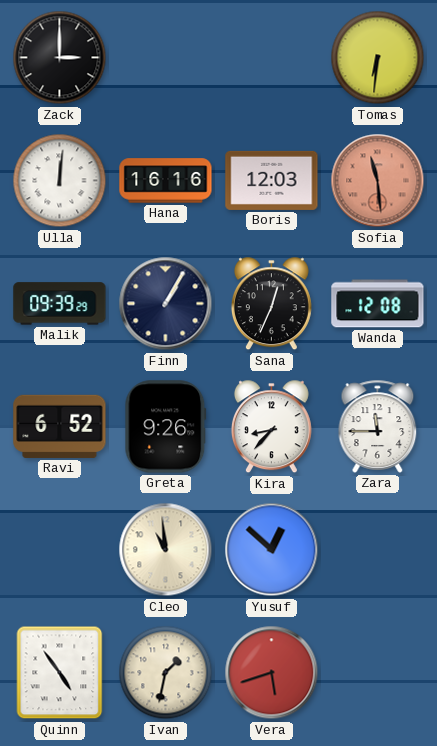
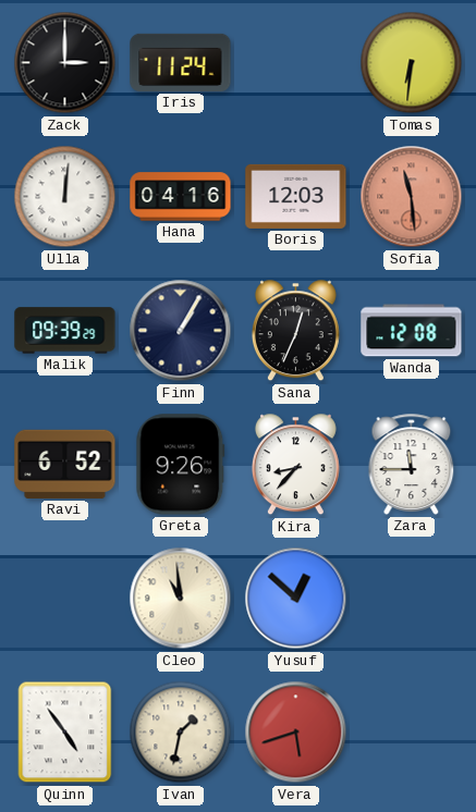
Iris: none -> 11:24 (181, 62)
Hana: 16:16 -> 04:16 (181, 197)
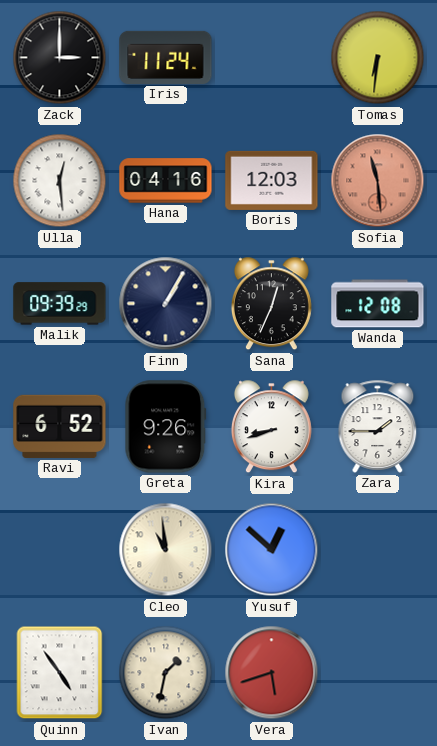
Ulla: 12:01 -> 12:29 (60, 181)
Kira: 8:37 -> 8:42 (271, 427)
Zara: 11:45 -> 1:45 (378, 426)
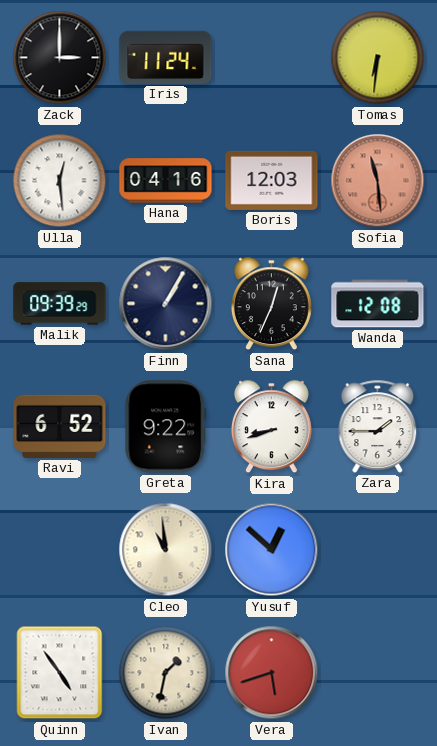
Greta: 9:26 -> 9:22 (166, 427)
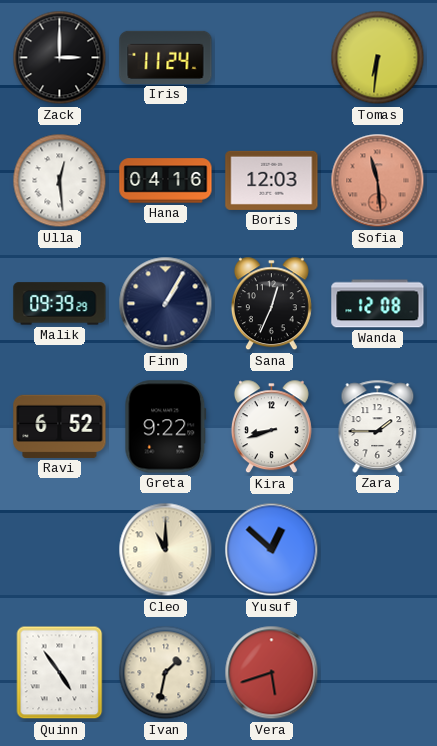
Cleo: 10:59 -> 11:00 (166, 550)
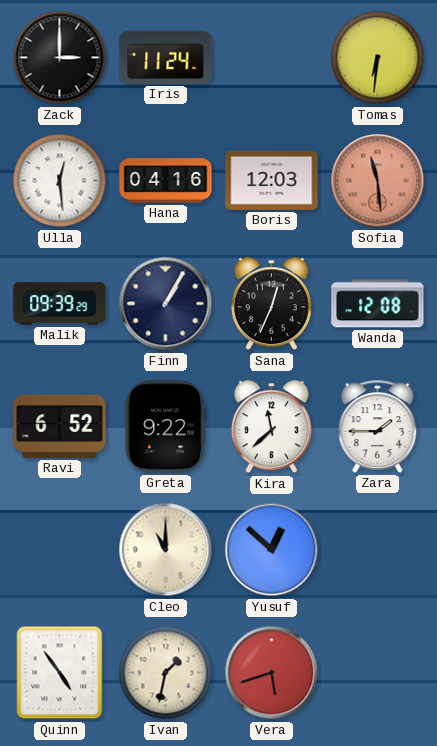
Kira: 8:42 -> 11:38 (271, 427)
